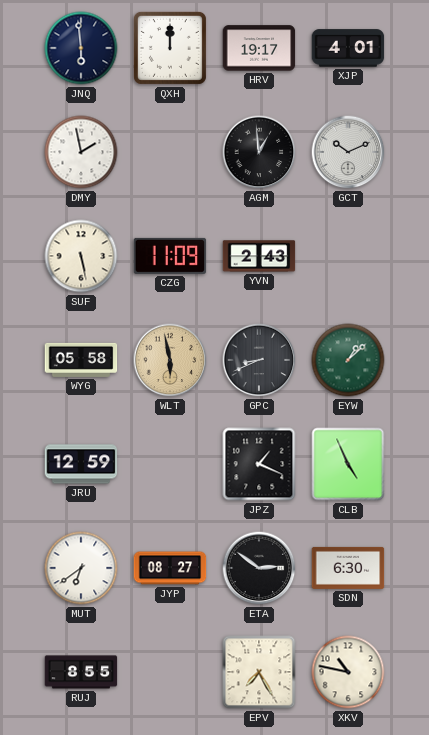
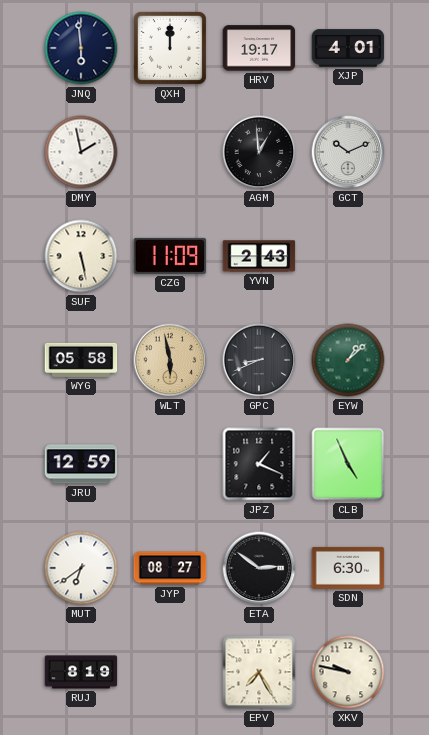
RUJ: 8:55 -> 8:19 (81, 672)
XKV: 10:47 -> 9:47 (348, 672)
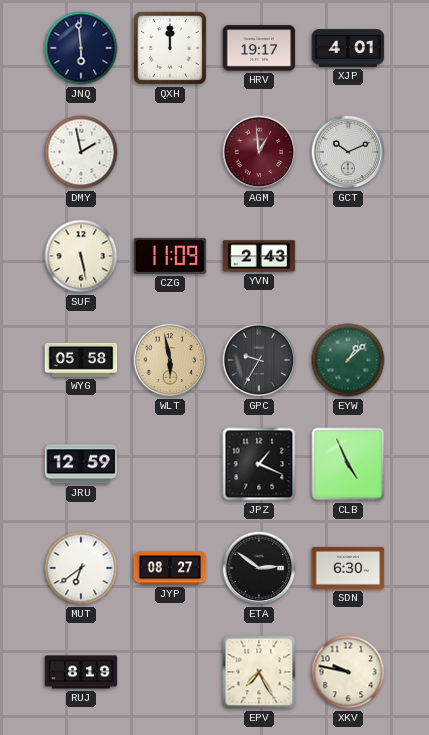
AGM dial: black -> burgundy (259, 152)
GPC: 8:41 -> 9:35 (259, 360)
